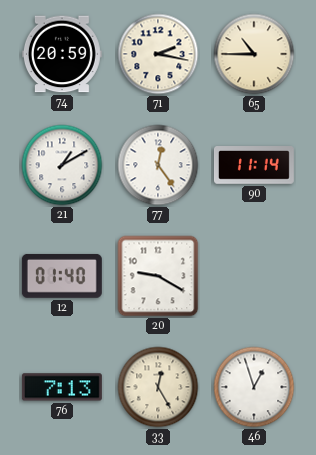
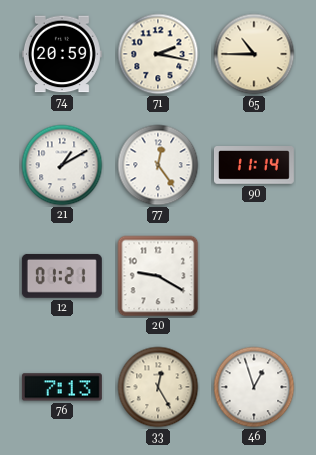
12: 01:40 -> 01:21 (62, 276)
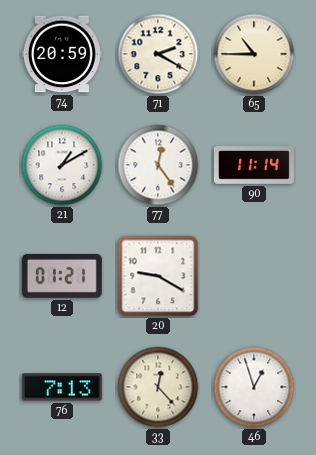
71: 2:17 -> 2:20 (158, 54)
33: 12:25 -> 12:23 (158, 387)
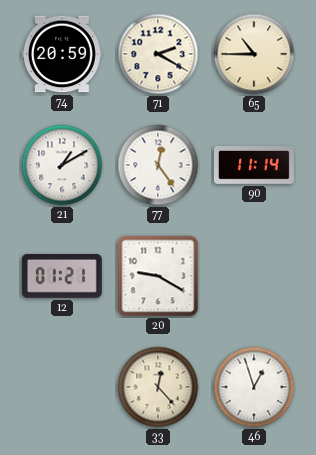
76: 7:13 -> none (62, 387)
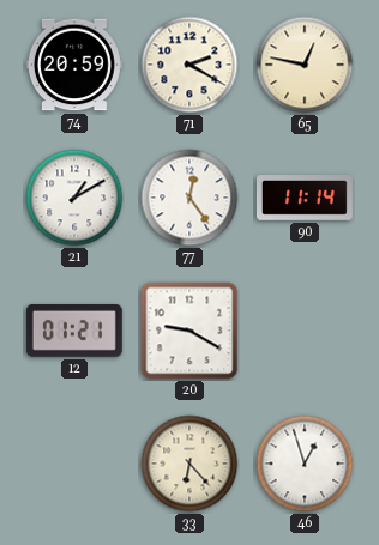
65: 10:45 -> 12:47 (305, 65)
33: 12:23 -> 6:23 (189, 464)
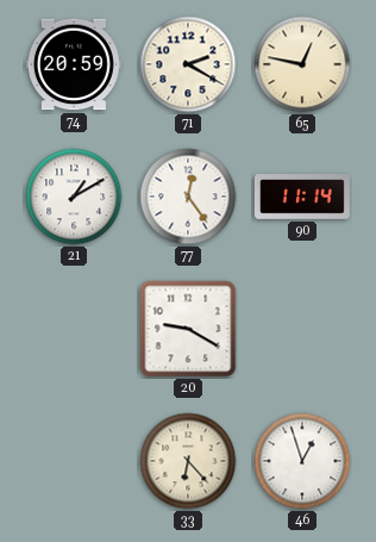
12: 01:21 -> none (74, 331)
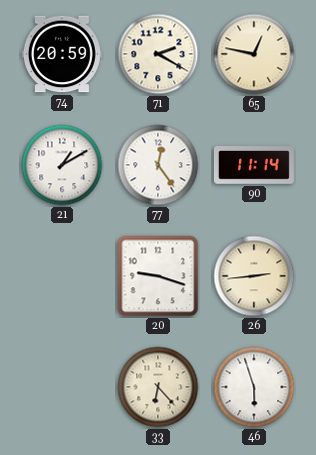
20: 9:20 -> 9:18 (158, 276)
26: none -> 2:44 (254, 276)
46: 12:57 -> 5:57 (254, 387)
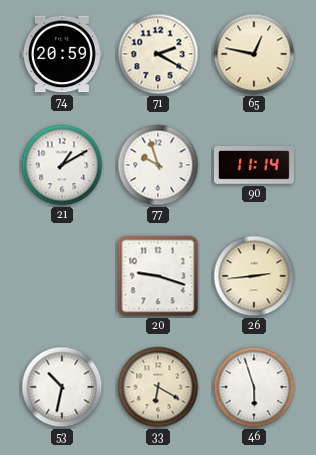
77: 12:24 -> 9:57 (158, 165)
53: none -> 10:32 (62, 387)
33: 6:23 -> 6:20 (158, 387)
